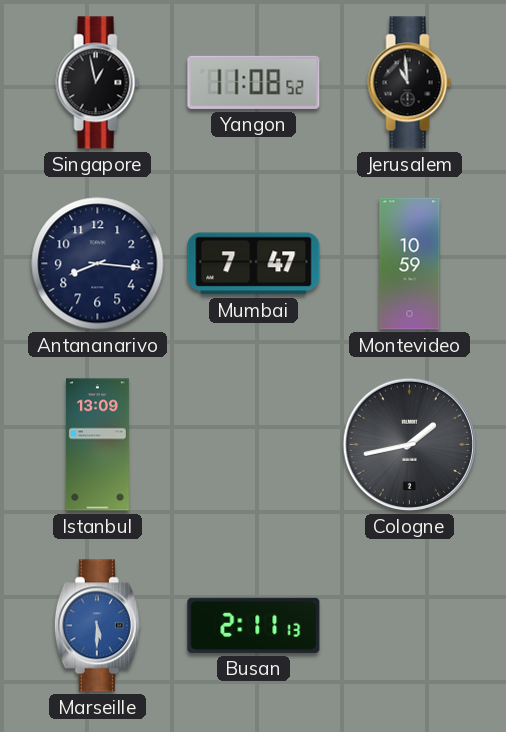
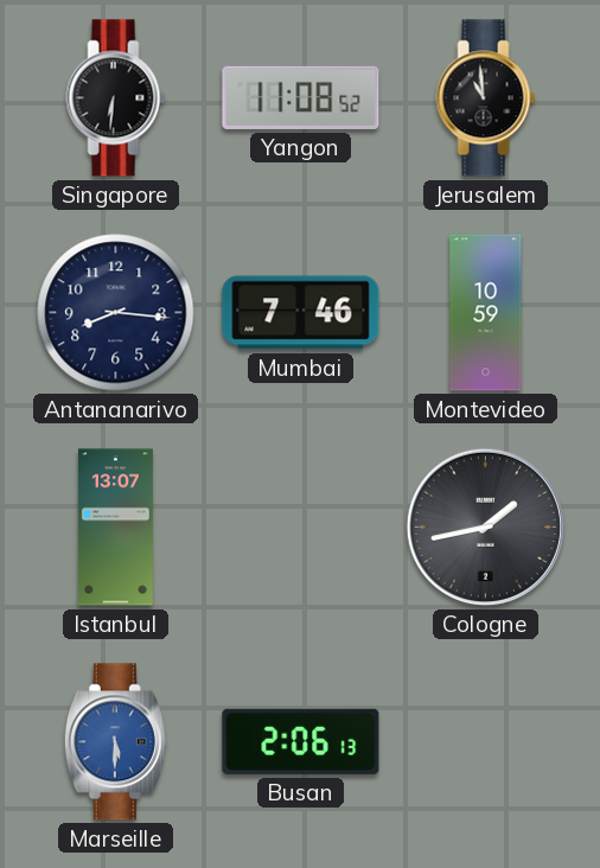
Singapore: 12:58 -> 6:31 (116, 98)
Mumbai: 7:47 -> 7:46 (301, 313)
Istanbul: 13:09 -> 13:07 (115, 528)
Busan: 2:11 -> 2:06 (301, 741)
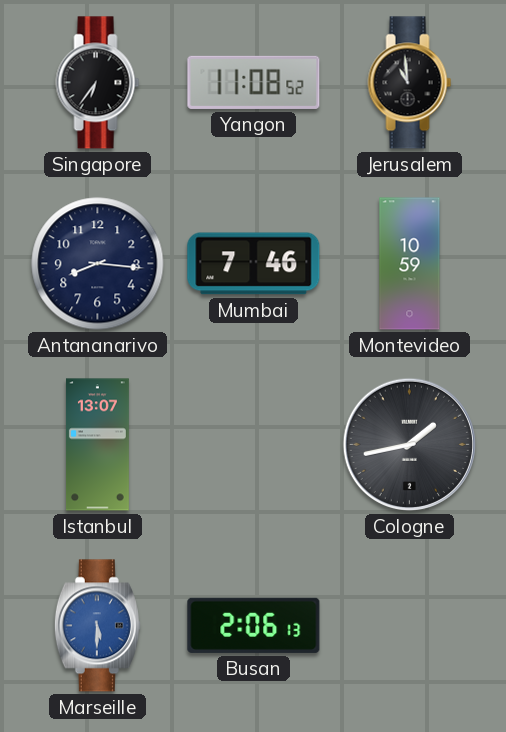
Singapore: 6:31 -> 6:36 (98, 83)
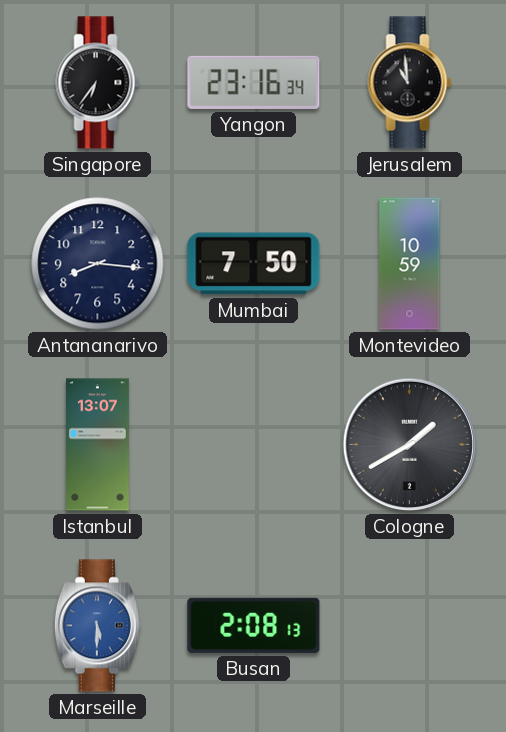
Yangon: 11:08 -> 23:16 (254, 82)
Mumbai: 7:46 -> 7:50 (254, 264)
Cologne: 1:43 -> 1:40 (409, 444)
Busan: 2:06 -> 2:08 (254, 625)
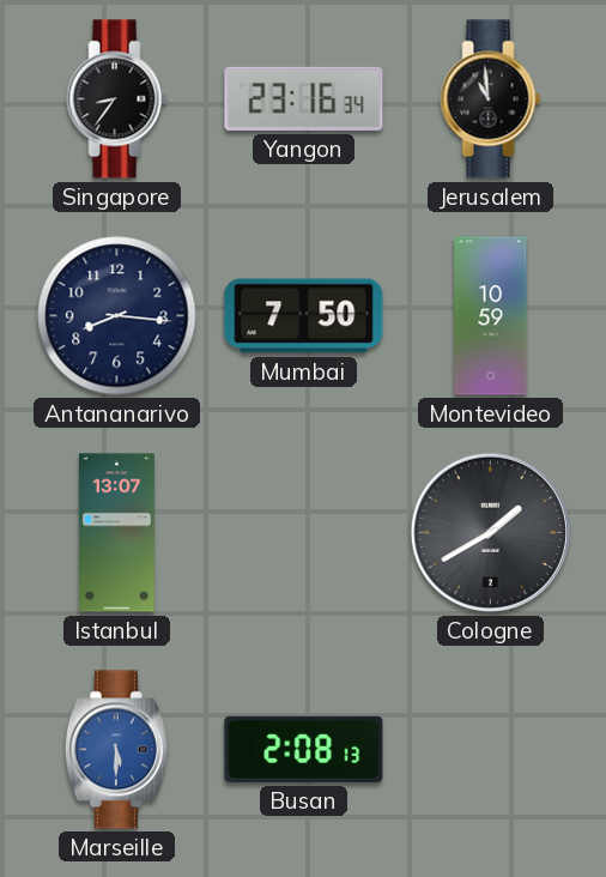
Singapore: 6:36 -> 8:36 (117, 99)
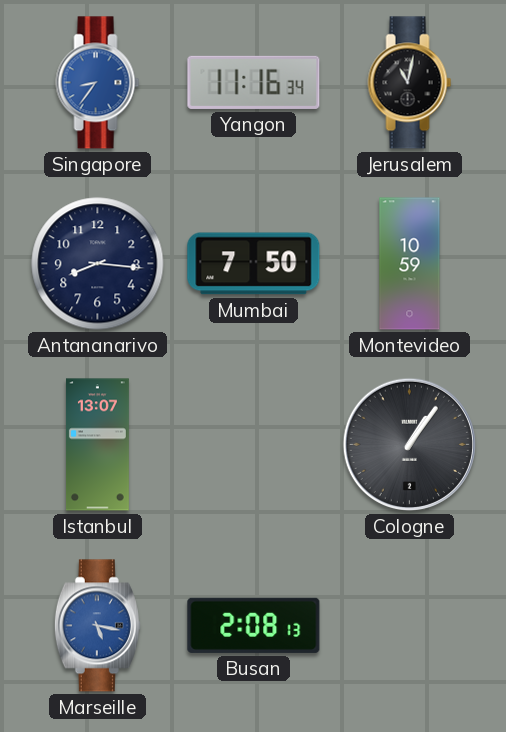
Singapore dial: black -> blue (98, 83)
Yangon: 23:16 -> 11:16 (254, 82)
Jerusalem: 10:59 -> 11:02 (410, 83)
Cologne: 1:40 -> 1:06 (409, 444)
Marseille: 5:30 -> 5:17 (97, 626)
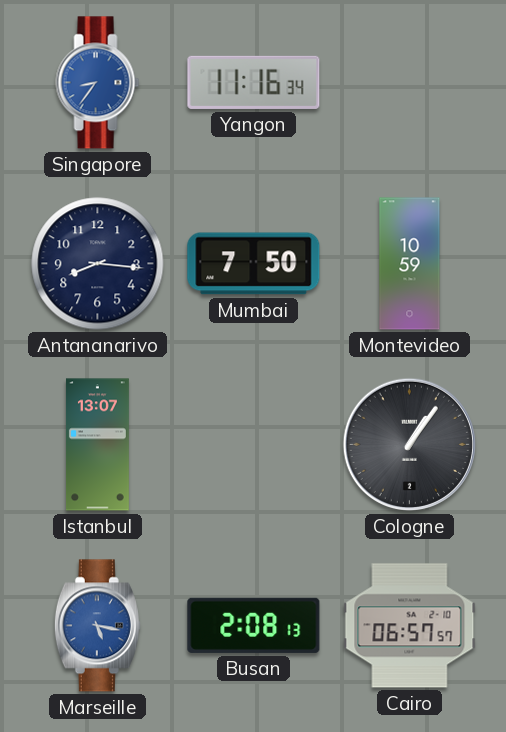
Jerusalem: 11:02 -> none (410, 83)
Cairo: none -> 06:57 (410, 626)
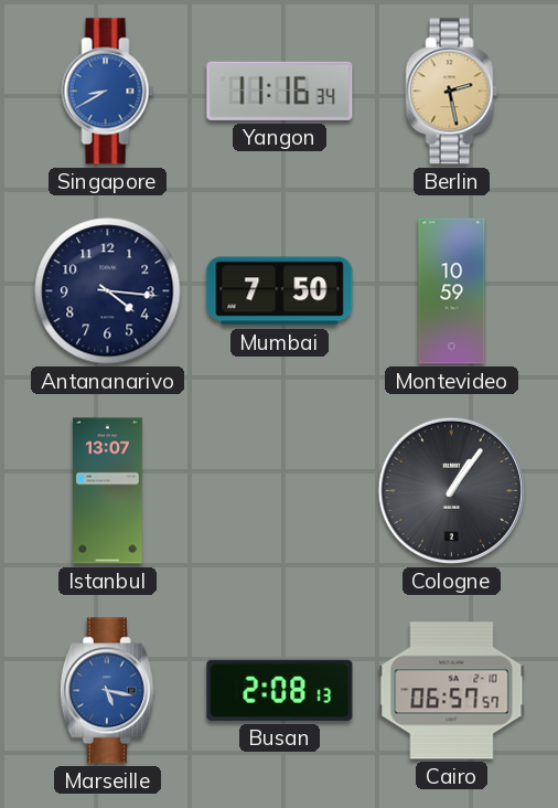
Singapore: 8:36 -> 8:40 (108, 92)
Berlin: none -> 2:28 (452, 92)
Antananarivo: 8:16 -> 4:16 (108, 291)
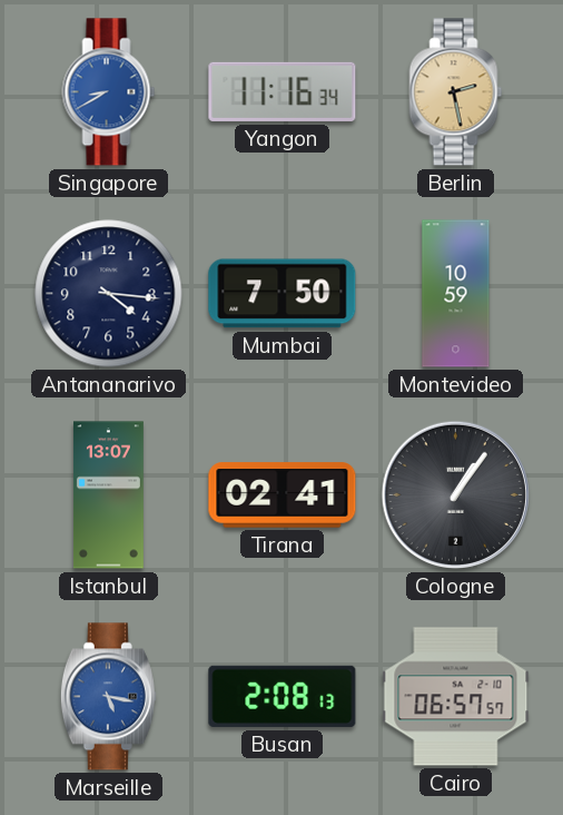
Tirana: none -> 02:41 (283, 495)
